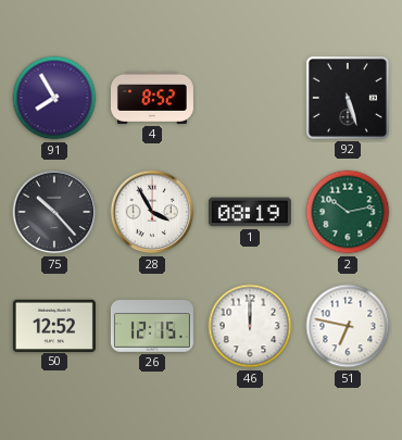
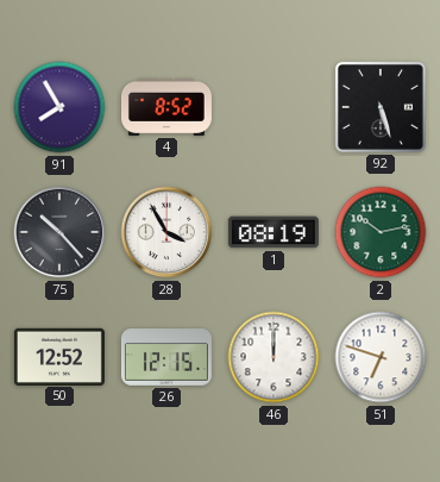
51: 6:47 -> 6:48 (381, 357)
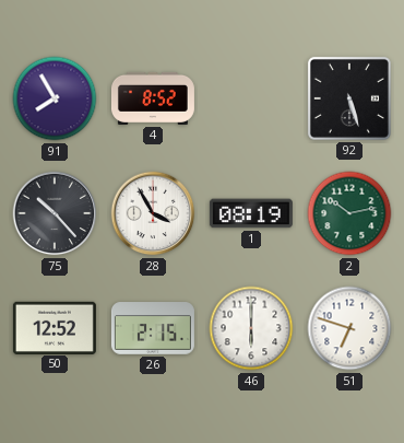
26: 12:15 -> 2:15 (153, 328)
46: 12:00 -> 6:00 (251, 328)
